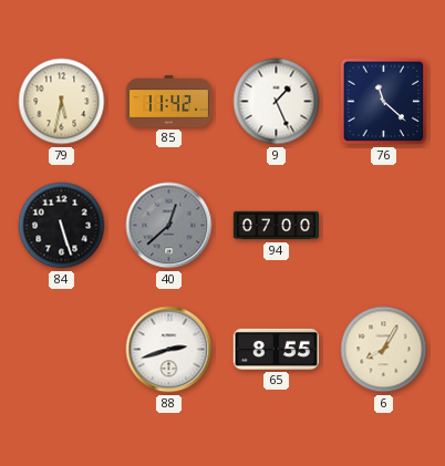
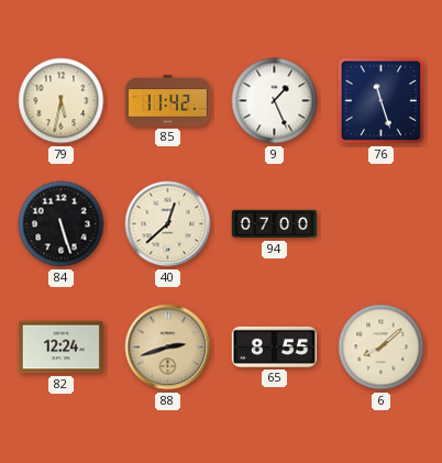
76: 11:22 -> 11:27 (382, 101)
40 dial: grey -> cream (168, 224)
82: none -> 12:24 (60, 348)
88 dial: white -> champagne (168, 348)
6: 8:05 -> 8:08 (382, 348)
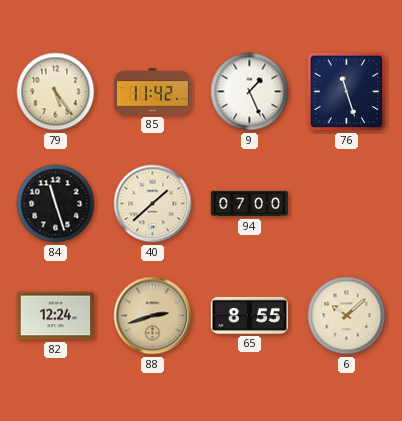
79: 5:32 -> 5:24 (56, 92)
84: 5:27 -> 11:27 (56, 204)
40: 12:38 -> 1:38 (153, 204)
6: 8:08 -> 10:08 (347, 316)
